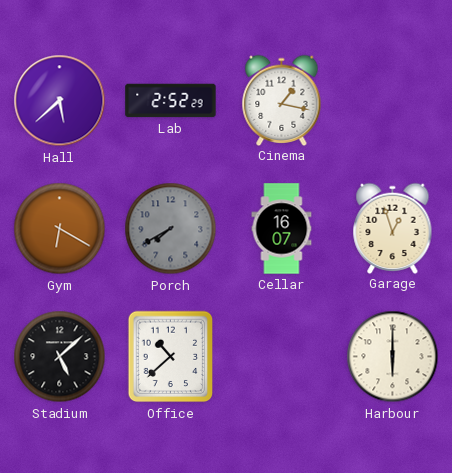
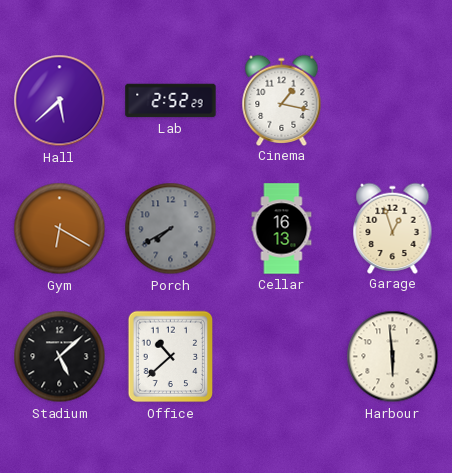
Cellar: 16:07 -> 16:13 (282, 229)
Harbour: 6:00 -> 5:59 (393, 357)
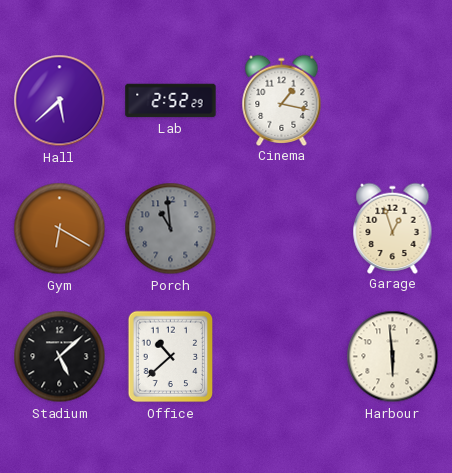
Porch: 7:40 -> 10:59 (171, 229)
Cellar: 16:13 -> none (282, 229)
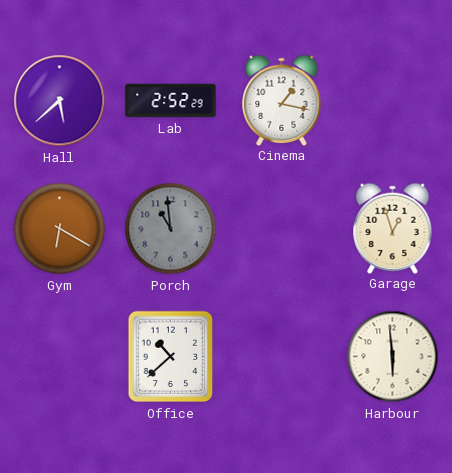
Stadium: 5:08 -> none (60, 357)
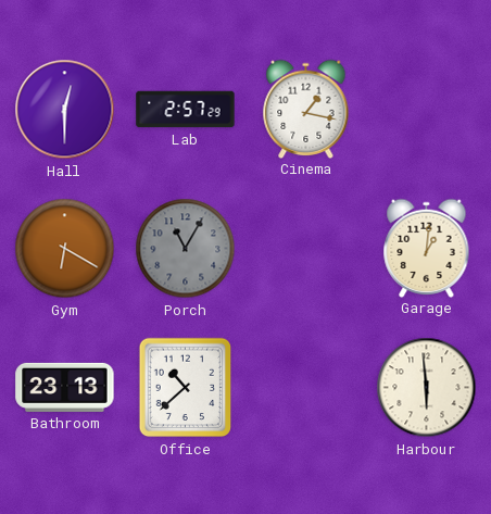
Hall: 5:38 -> 12:30 (65, 110)
Lab: 2:52 -> 2:57 (186, 110)
Porch: 10:59 -> 11:05 (186, 249)
Garage: 12:57 -> 1:01 (427, 248)
Bathroom: none -> 23:13 (65, 387)
